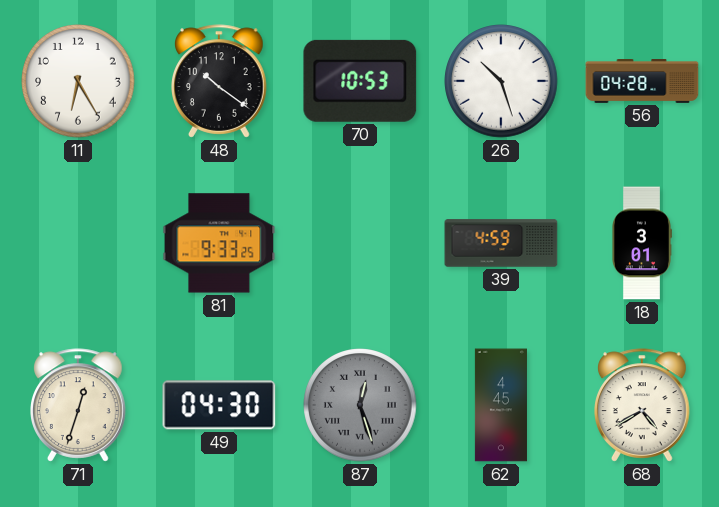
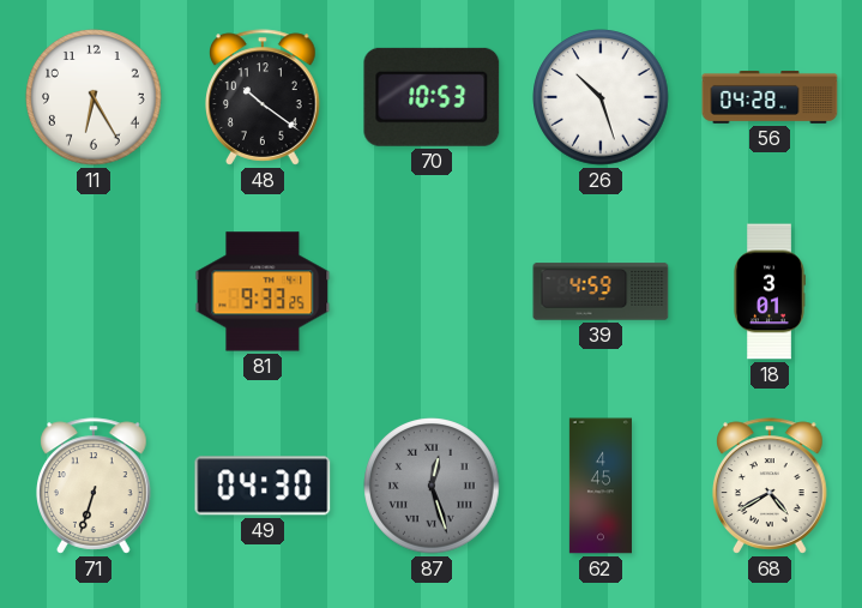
71: 12:33 -> 6:33 (94, 486)
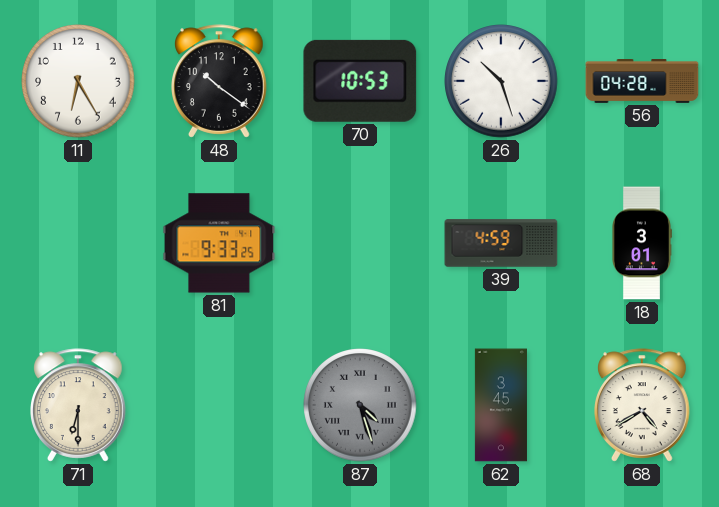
71: 6:33 -> 6:30 (78, 405)
49: 04:30 -> none (263, 486)
87: 12:27 -> 4:27 (360, 405)
62: 4:45 -> 3:45 (501, 405)
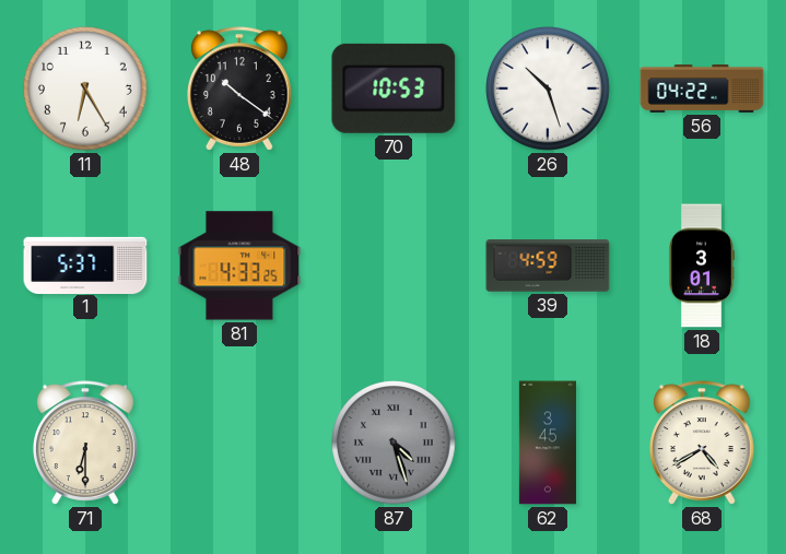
56: 04:28 -> 04:22 (702, 90)
1: none -> 5:37 (85, 264)
81: 9:33 -> 4:33 (239, 266)
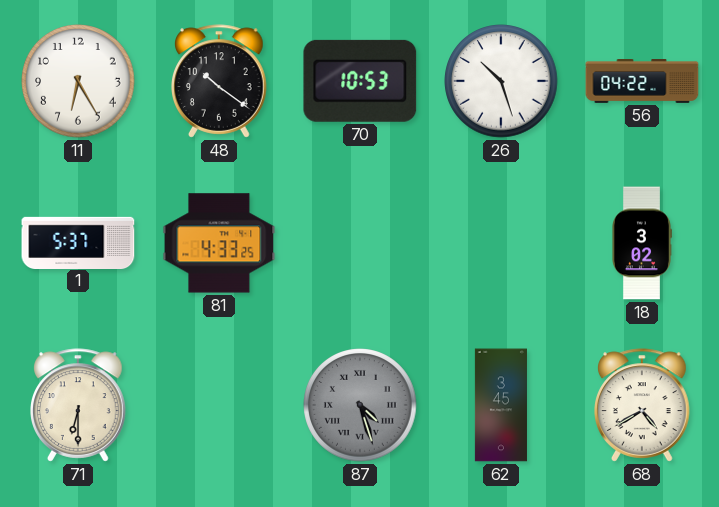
39: 4:59 -> none (548, 266)
18: 3:01 -> 3:02 (642, 243)
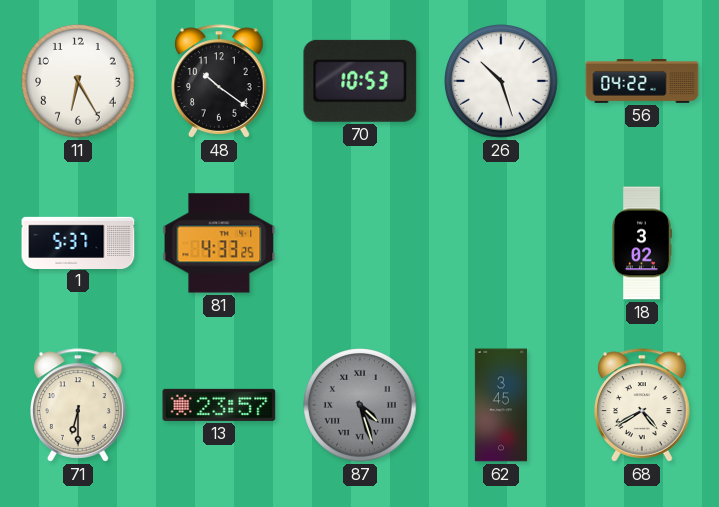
13: none -> 23:57 (219, 405)
